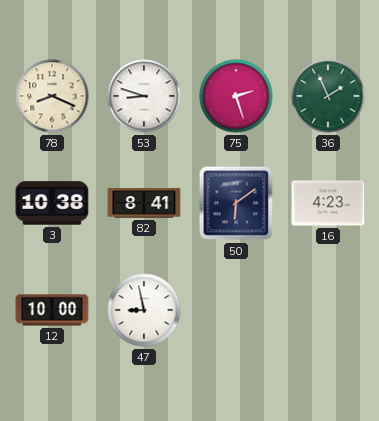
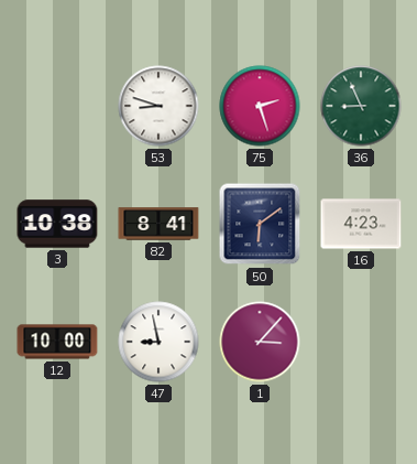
78: 8:19 -> none (52, 96)
36: 1:56 -> 8:56 (361, 106)
1: none -> 3:07 (260, 342)
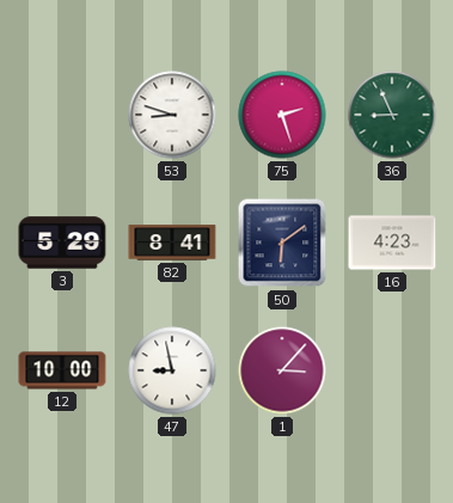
3: 10:38 -> 5:29 (62, 243)
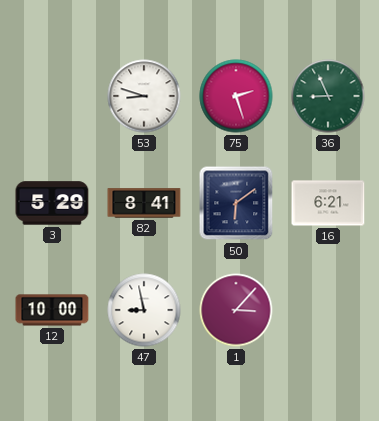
16: 4:23 -> 6:21 (328, 203)
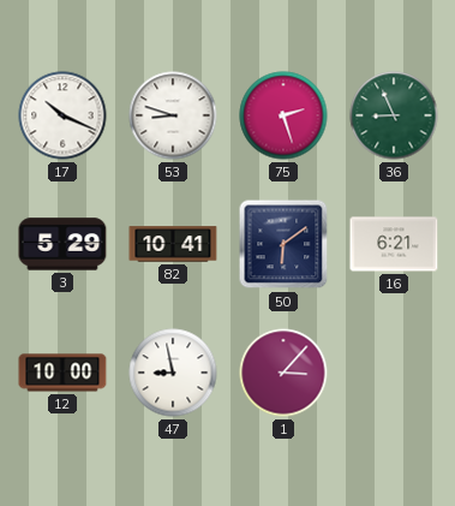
17: none -> 10:19 (62, 115)
82: 8:41 -> 10:41 (173, 244)
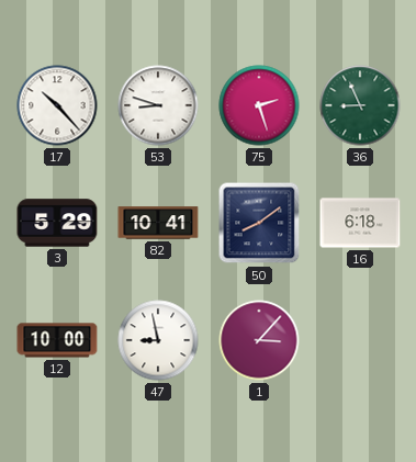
17: 10:19 -> 10:23 (57, 105)
50: 6:09 -> 8:09 (259, 223)
16: 6:21 -> 6:18 (360, 223)
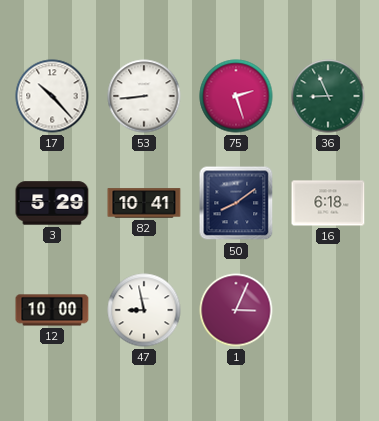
53: 8:48 -> 8:44 (144, 96)
1: 3:07 -> 3:04 (236, 310)
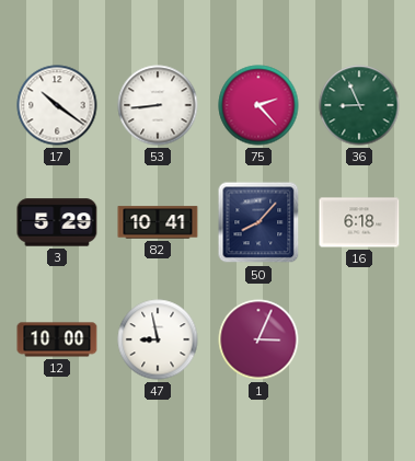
17: 10:23 -> 10:21 (57, 105)
75: 2:27 -> 2:23 (258, 105)
50: 8:09 -> 8:07 (258, 222)
